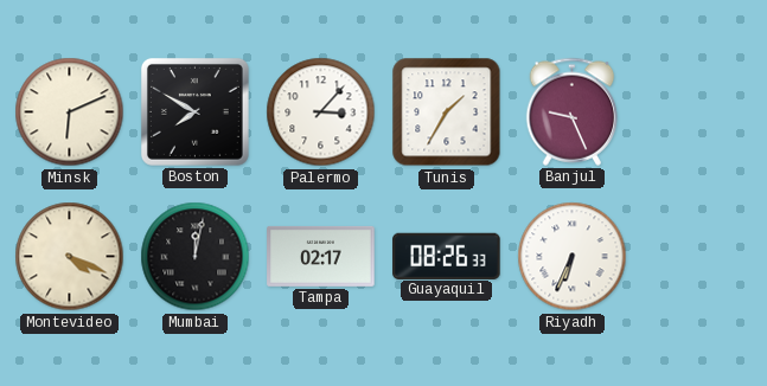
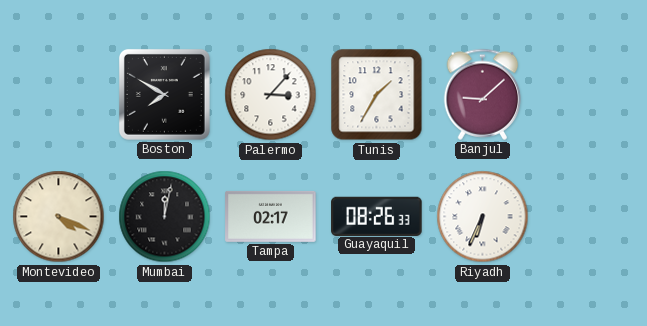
Minsk: 6:11 -> none (70, 112)
Banjul: 9:26 -> 9:08 (483, 94)
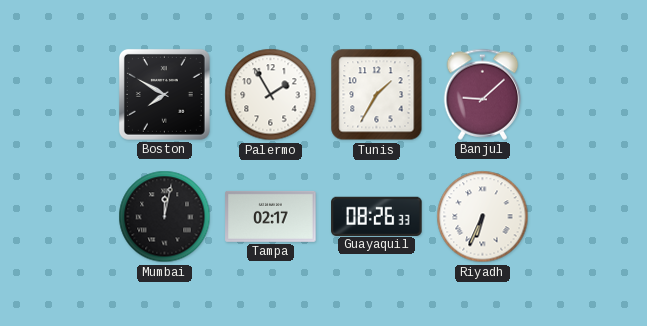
Palermo: 3:07 -> 1:55 (271, 95)
Montevideo: 4:19 -> none (59, 217)
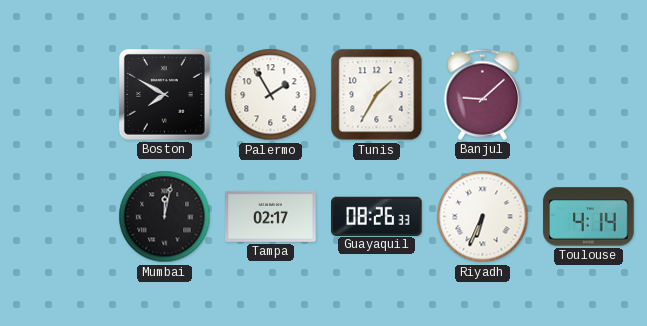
Toulouse: none -> 4:14 (589, 217)
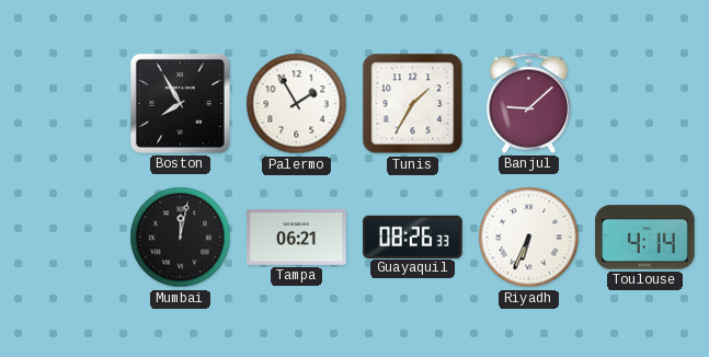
Boston: 7:50 -> 7:55 (180, 103)
Tampa: 02:17 -> 06:21 (297, 237)
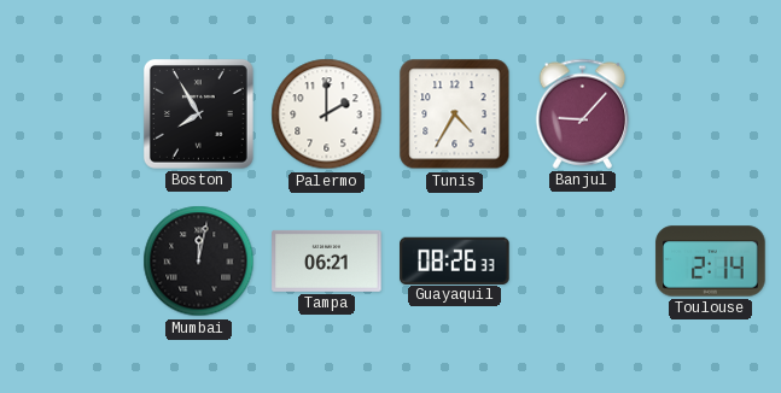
Palermo: 1:55 -> 2:00 (327, 115)
Tunis: 1:35 -> 4:35 (455, 115)
Banjul: 9:08 -> 9:07 (583, 113)
Riyadh: 6:34 -> none (529, 238)
Toulouse: 4:14 -> 2:14 (711, 262)
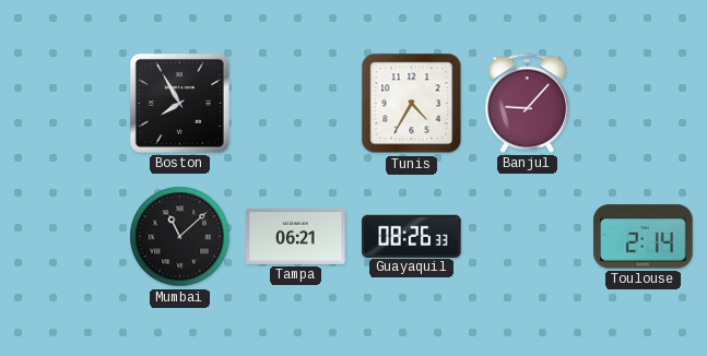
Palermo: 2:00 -> none (327, 115)
Mumbai: 12:02 -> 11:08 (180, 237)
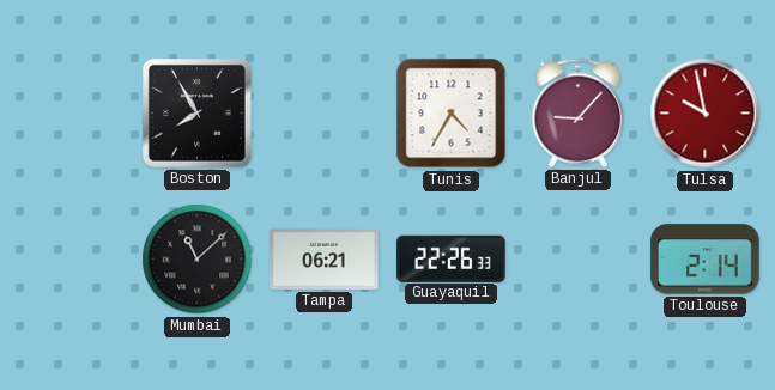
Tulsa: none -> 9:58 (706, 114)
Guayaquil: 08:26 -> 22:26 (452, 258)
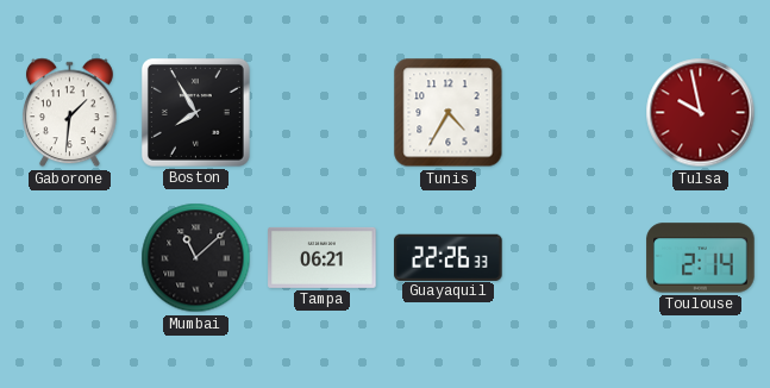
Gaborone: none -> 1:31 (69, 113)
Banjul: 9:07 -> none (579, 112)
